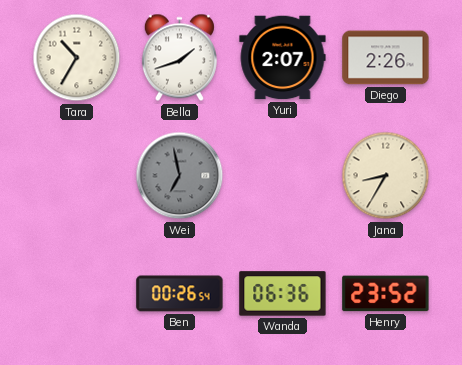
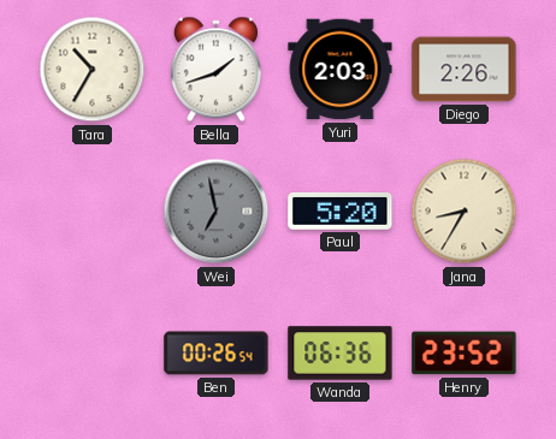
Yuri: 2:07 -> 2:03 (341, 70)
Paul: none -> 5:20 (341, 212)
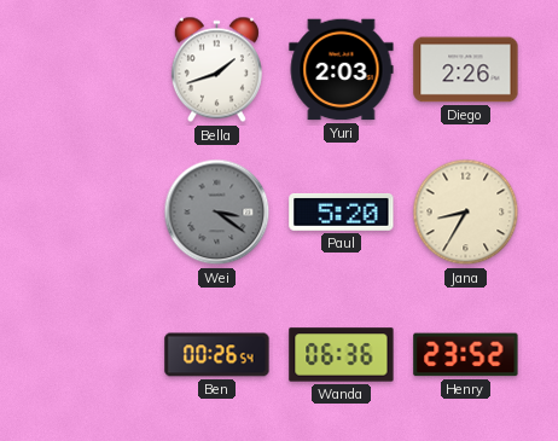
Tara: 10:35 -> none (93, 70)
Wei: 6:58 -> 3:21 (217, 213)
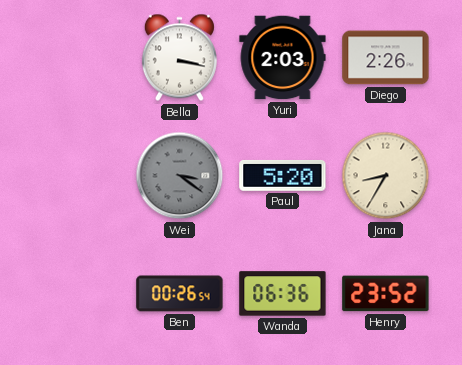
Bella: 1:42 -> 3:17 (179, 58)
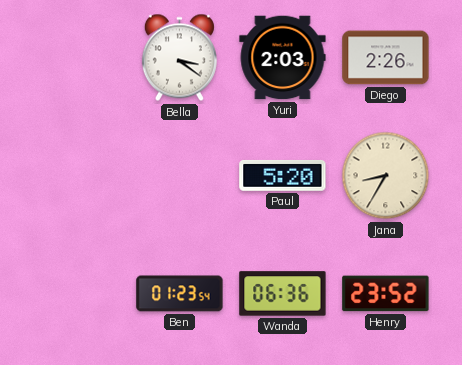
Bella: 3:17 -> 3:21 (179, 58)
Wei: 3:21 -> none (180, 176)
Ben: 00:26 -> 01:23 (180, 294)
